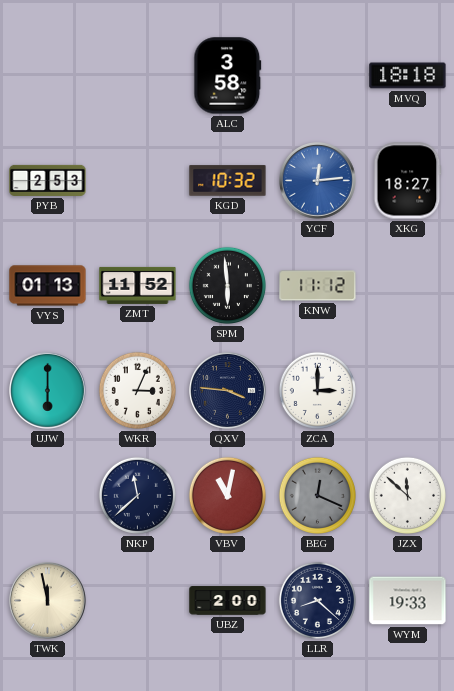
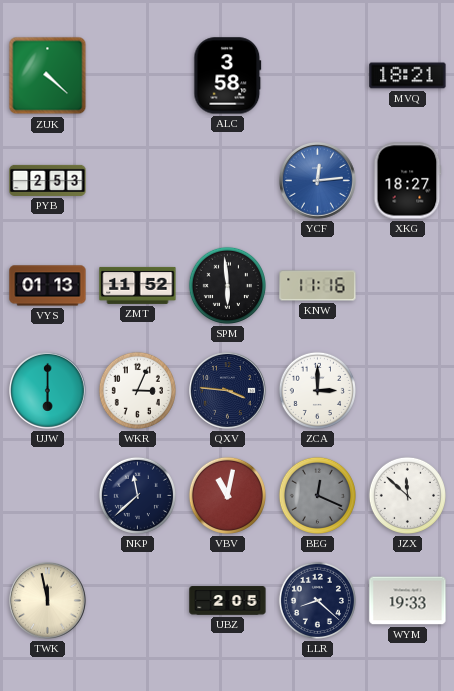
ZUK: none -> 4:22 (48, 76)
MVQ: 18:18 -> 18:21 (408, 76)
KGD: 10:32 -> none (228, 181)
KNW: 11:12 -> 11:16 (318, 286)
UBZ: 2:00 -> 2:05 (228, 601)
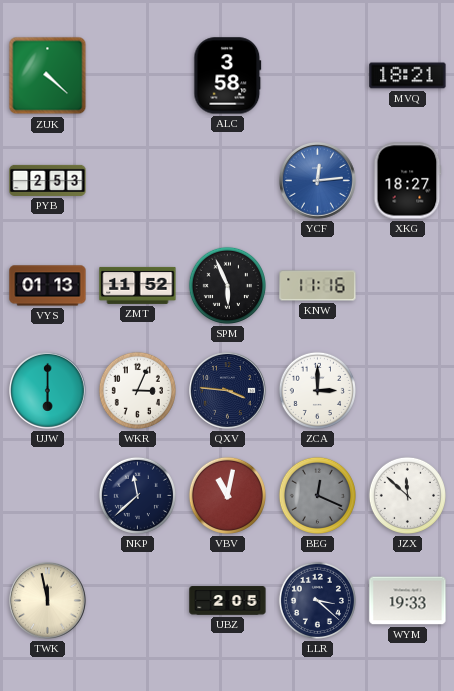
SPM: 5:59 -> 5:56 (227, 285)
LLR: 8:22 -> 3:22 (317, 600)
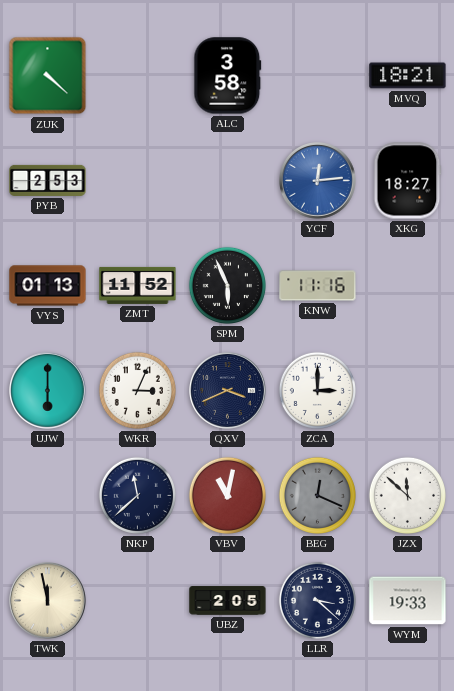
QXV: 3:46 -> 3:41 (228, 391)
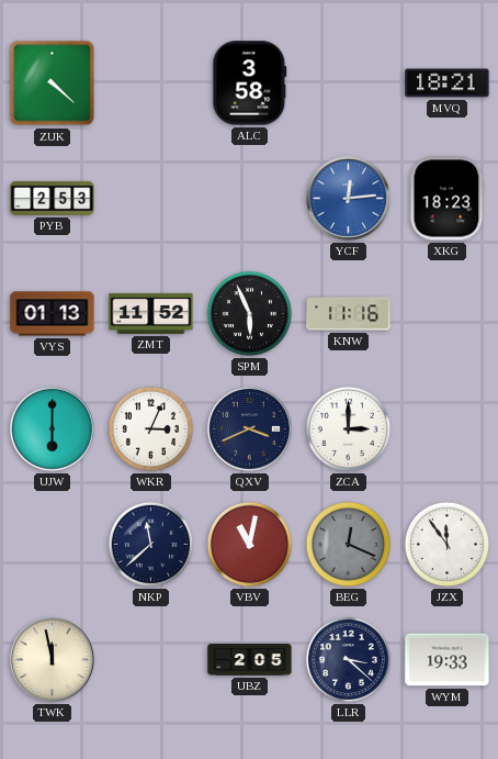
XKG: 18:27 -> 18:23 (448, 199)
JZX: 11:52 -> 11:54 (446, 544)
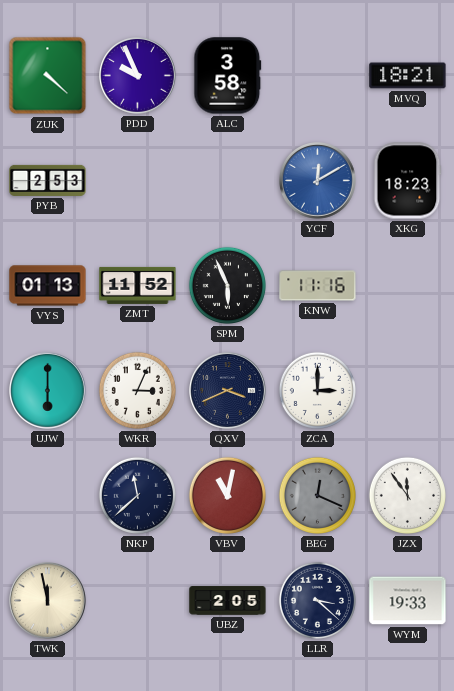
PDD: none -> 9:56 (138, 76)
YCF: 12:14 -> 12:10 (318, 181)
